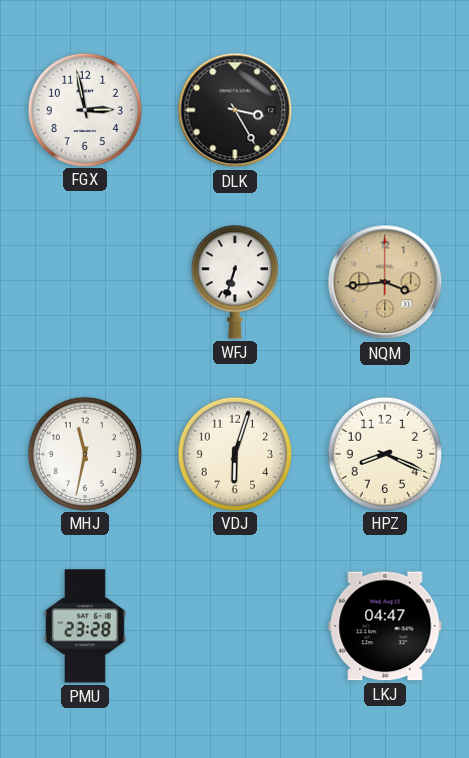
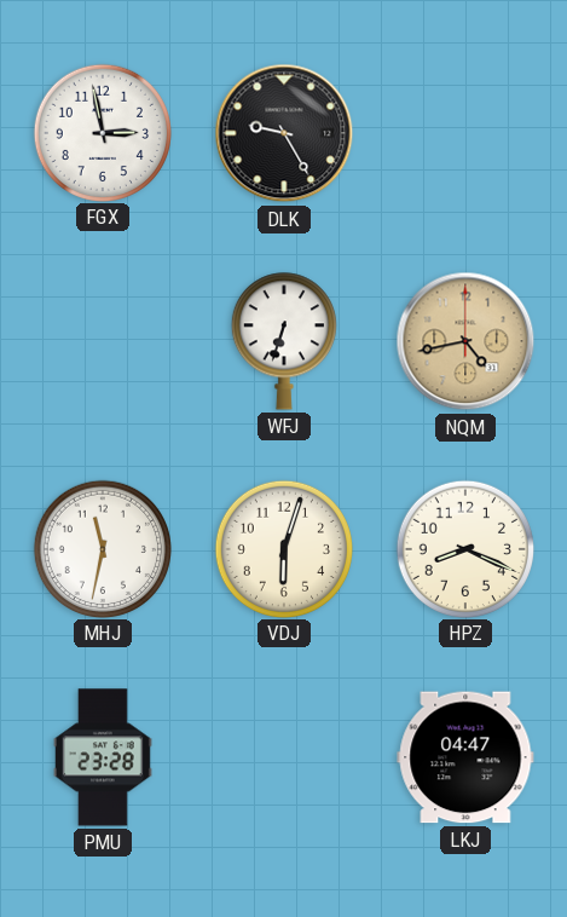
DLK: 3:25 -> 9:25 (284, 133)
NQM: 3:44 -> 4:43 (465, 341)
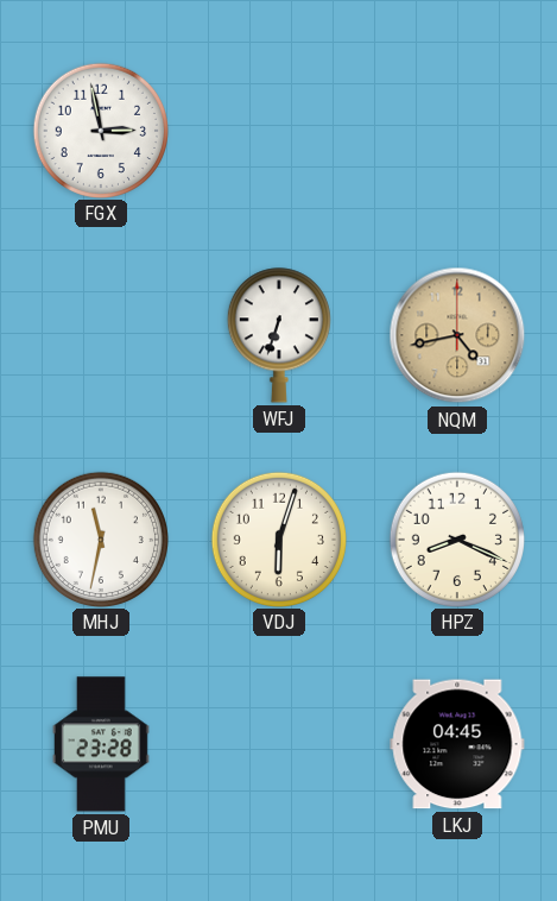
DLK: 9:25 -> none (284, 133)
LKJ: 04:47 -> 04:45 (457, 744)
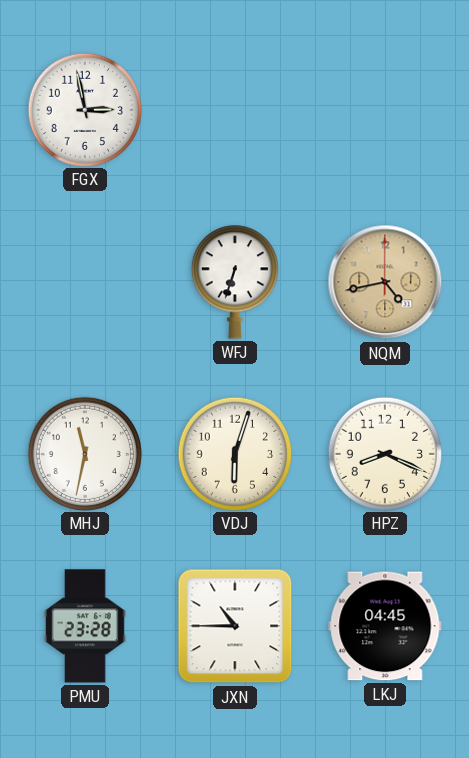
JXN: none -> 10:45 (235, 626)
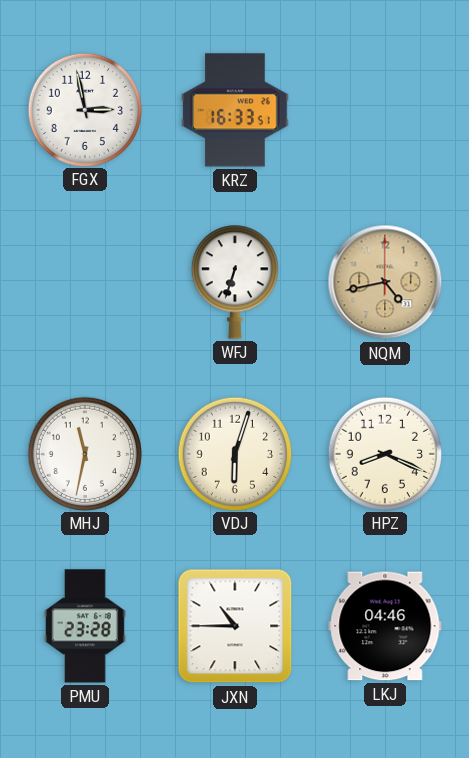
KRZ: none -> 16:33 (235, 110)
LKJ: 04:45 -> 04:46 (385, 626)
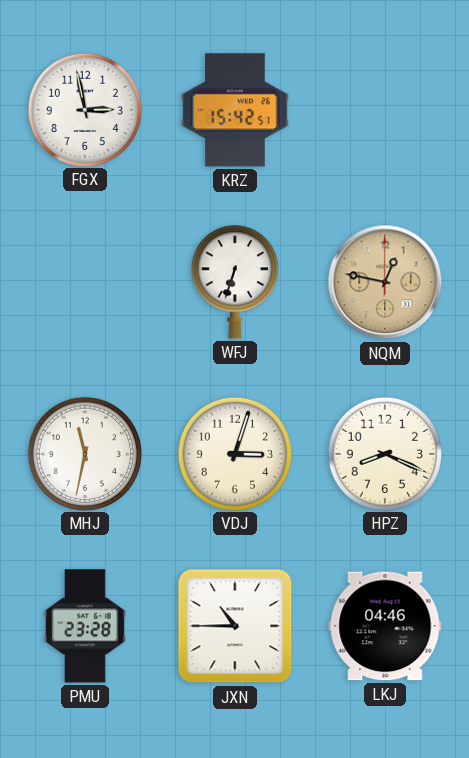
KRZ: 16:33 -> 15:42 (235, 110)
NQM: 4:43 -> 12:47 (385, 282)
VDJ: 6:03 -> 3:03 (234, 453)
